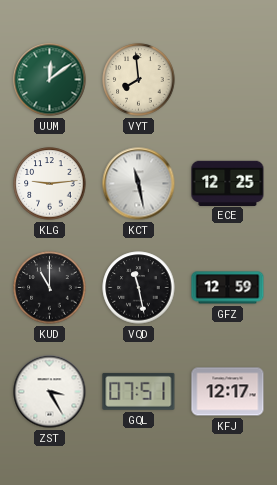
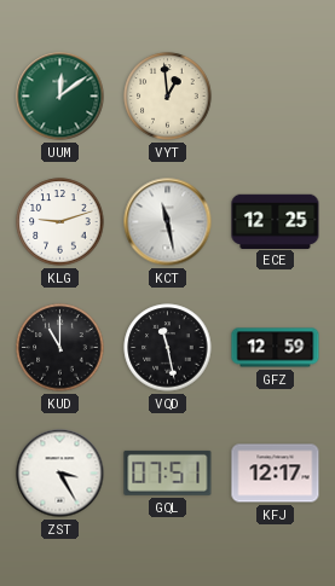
VYT: 7:59 -> 12:59 (168, 97)
KLG: 9:14 -> 9:12 (60, 222)
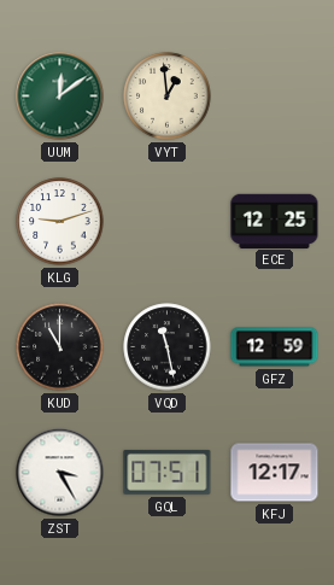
KCT: 11:28 -> none (168, 222)
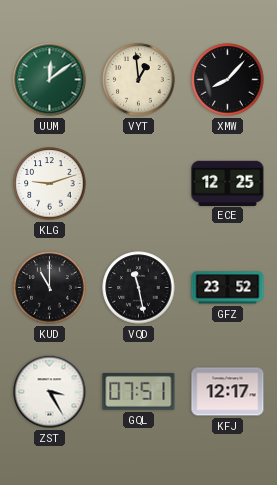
XMW: none -> 8:07 (228, 80)
GFZ: 12:59 -> 23:52 (228, 288)
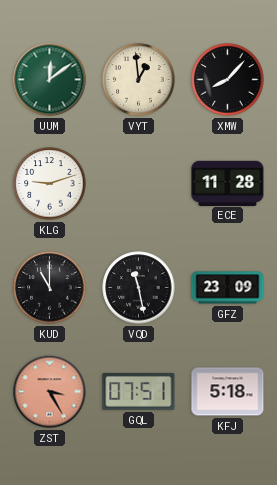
ECE: 12:25 -> 11:28 (228, 183)
GFZ: 23:52 -> 23:09 (228, 288)
ZST dial: white -> salmon (50, 392)
KFJ: 12:17 -> 5:18 (228, 392)
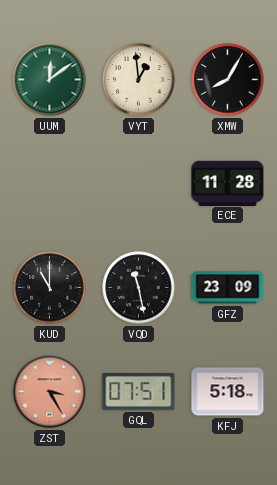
XMW: 8:07 -> 8:05 (228, 80)
KLG: 9:12 -> none (50, 184)
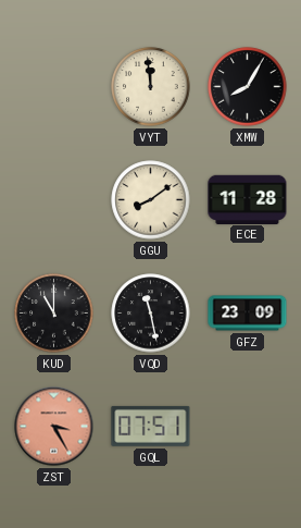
UUM: 12:09 -> none (50, 80)
VYT: 12:59 -> 11:59 (151, 87)
GGU: none -> 8:09 (151, 200)
KFJ: 5:18 -> none (228, 392)
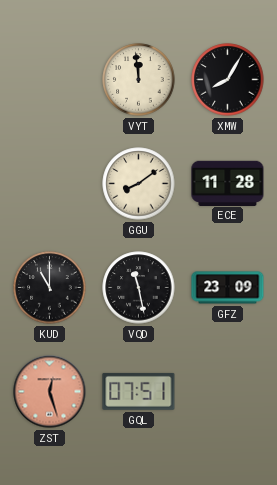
ZST: 3:25 -> 12:27 (50, 392)
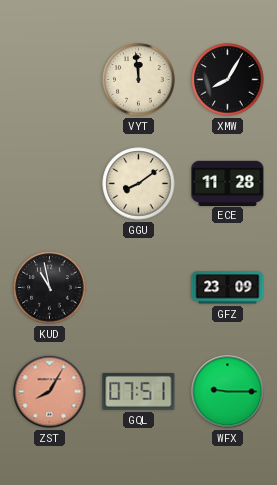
KUD: 11:00 -> 10:58 (50, 288)
VQD: 11:28 -> none (139, 288)
ZST: 12:27 -> 8:05 (50, 392)
WFX: none -> 9:15 (228, 392)
